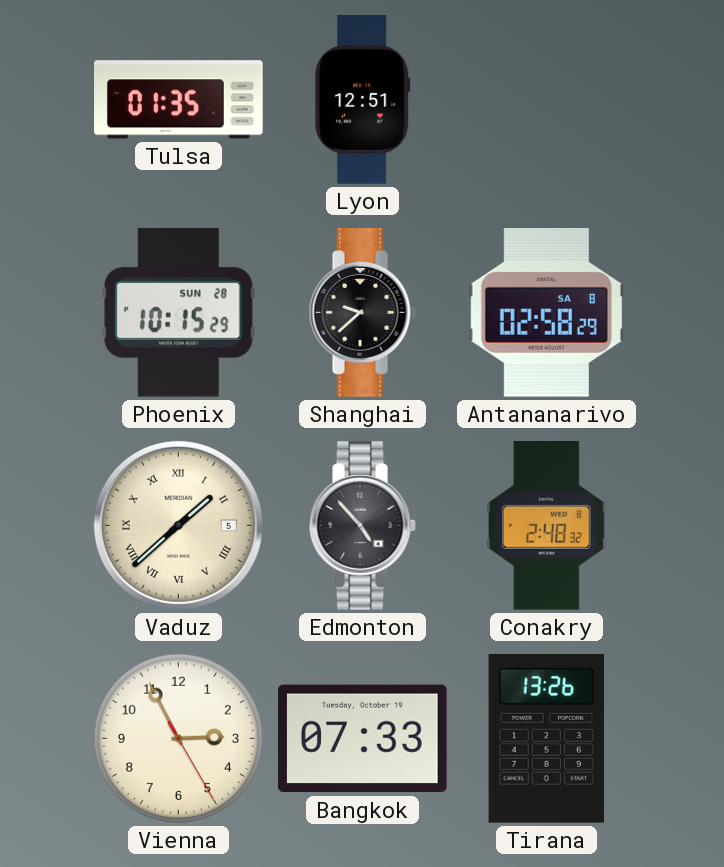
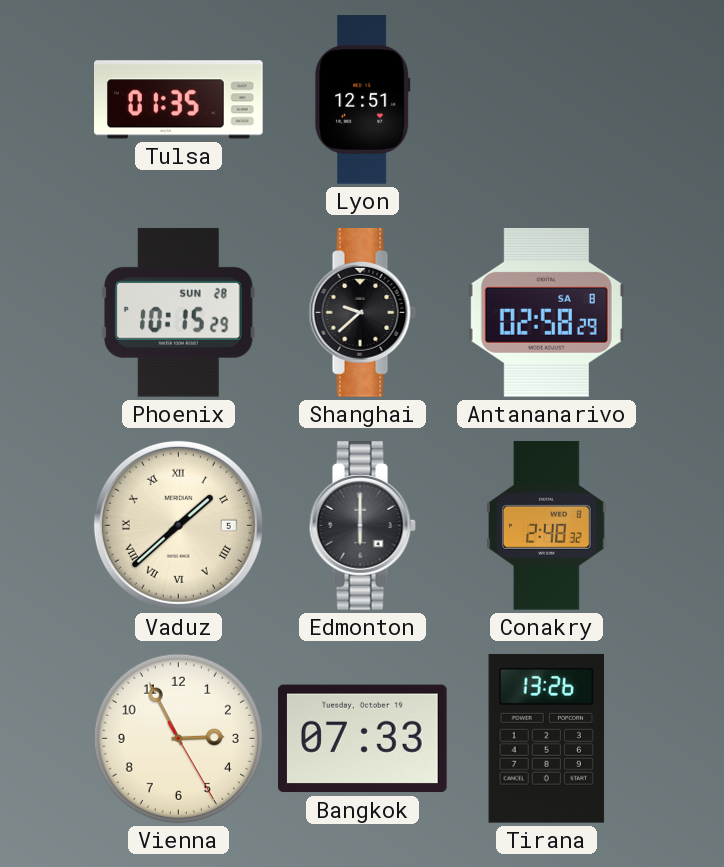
Edmonton: 4:53 -> 6:00 (362, 526)
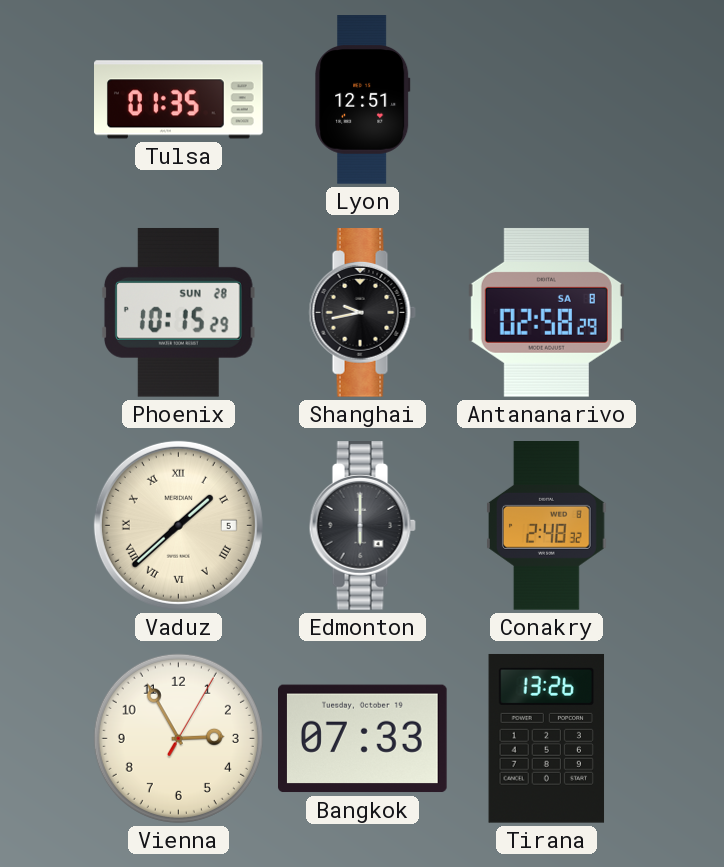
Shanghai: 9:38 -> 9:43 (362, 313)
Vienna: 2:55:25 -> 2:55:05 (178, 738)
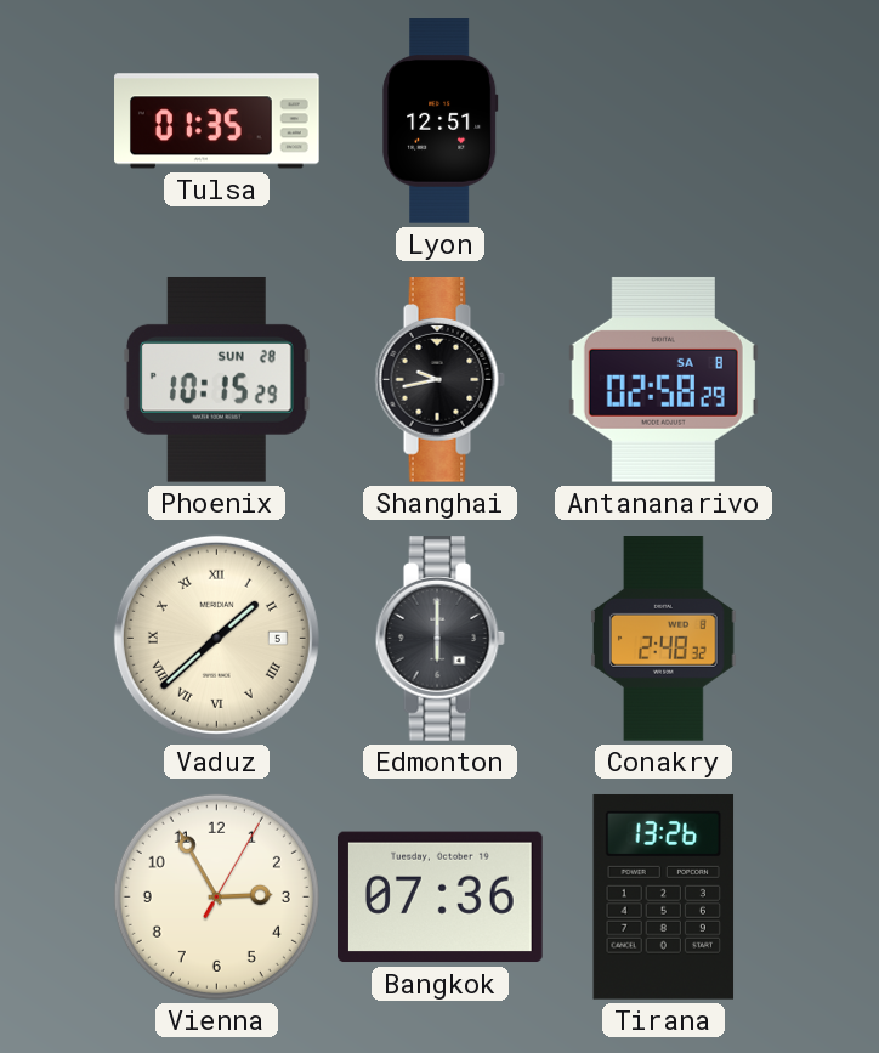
Bangkok: 07:33 -> 07:36 (441, 898)
